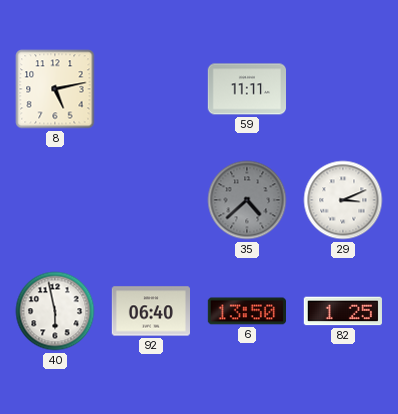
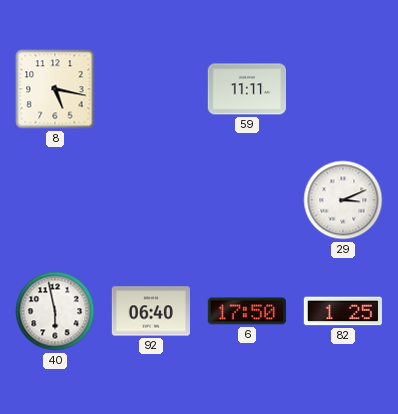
8: 5:13 -> 5:17 (55, 89)
35: 4:38 -> none (247, 200)
6: 13:50 -> 17:50 (246, 311)
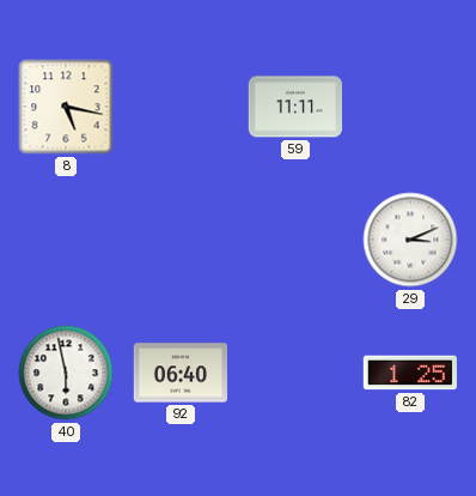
6: 17:50 -> none (246, 311)
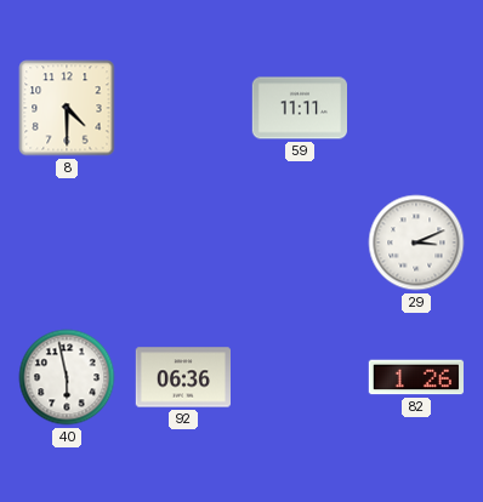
8: 5:17 -> 4:30 (67, 108)
92: 06:40 -> 06:36 (182, 377)
82: 1:25 -> 1:26 (416, 377)
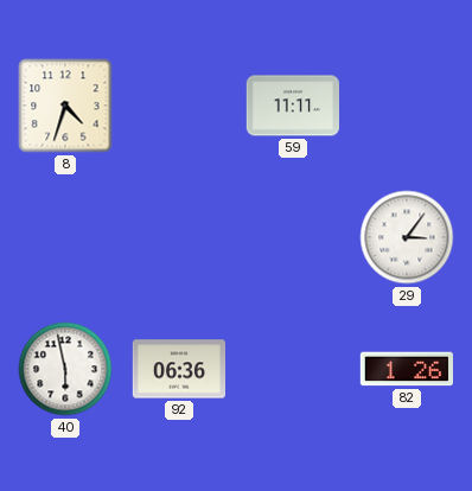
8: 4:30 -> 4:33 (65, 106)
29: 3:11 -> 3:06 (407, 237)
